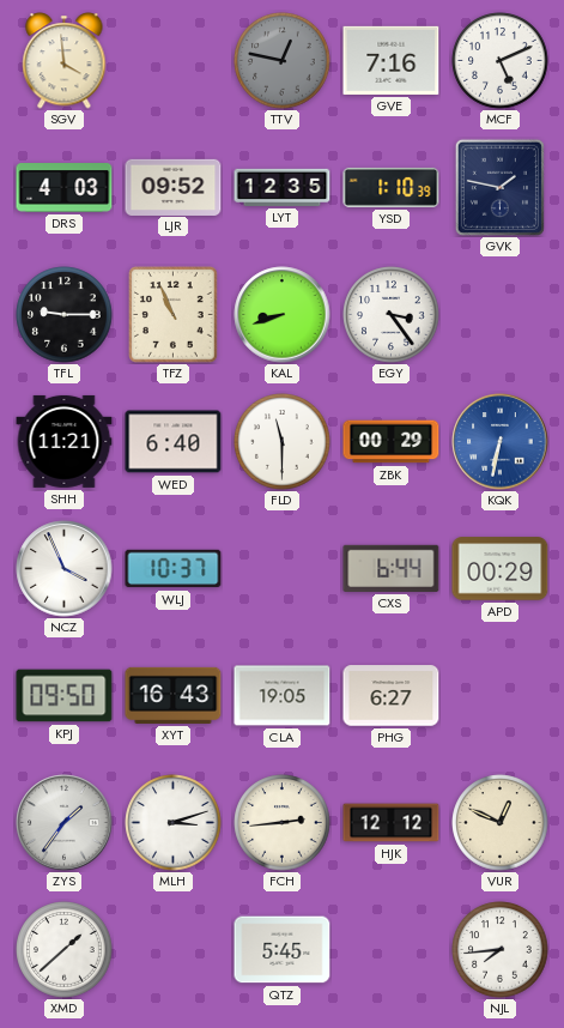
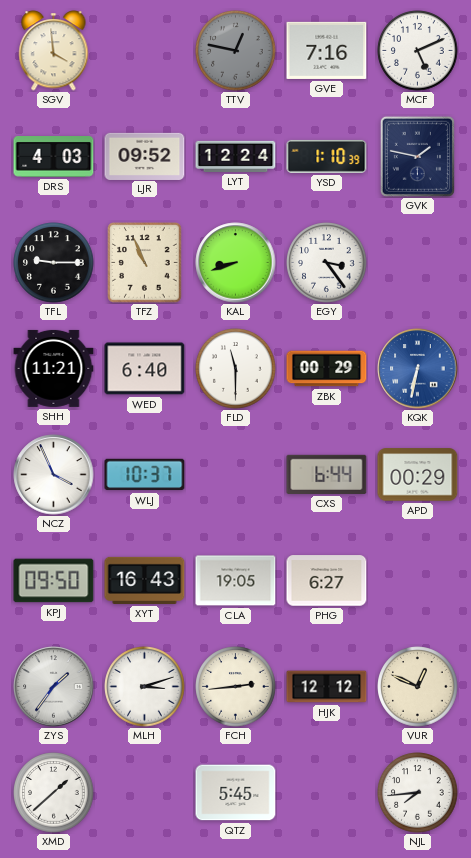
LYT: 12:35 -> 12:24 (236, 156)
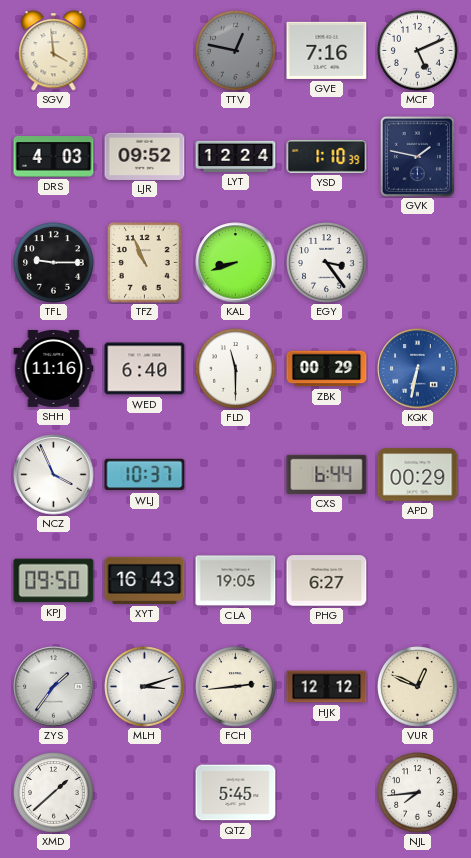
SHH: 11:21 -> 11:16 (54, 368)
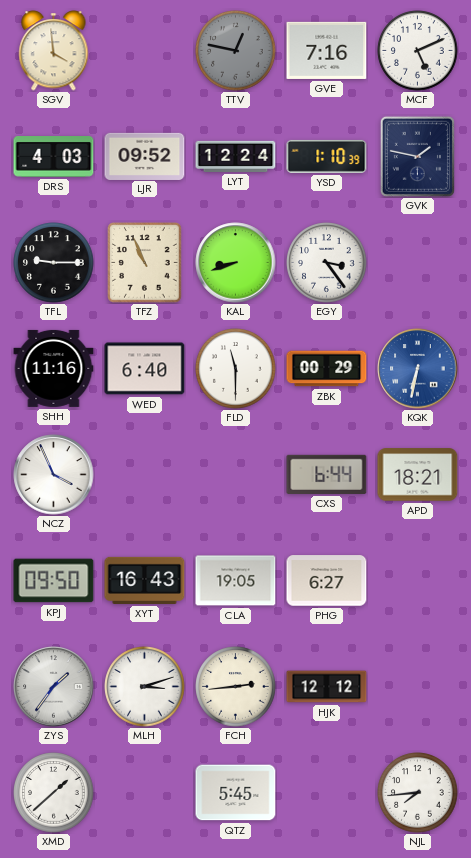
WLJ: 10:37 -> none (145, 475)
APD: 00:29 -> 18:21 (418, 475)
VUR: 12:49 -> none (418, 687)
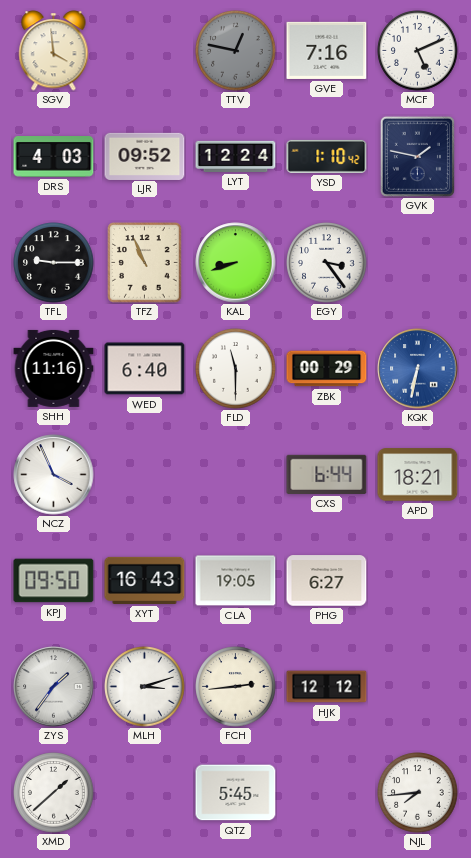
YSD: 1:10:39 -> 1:10:42 (327, 156)
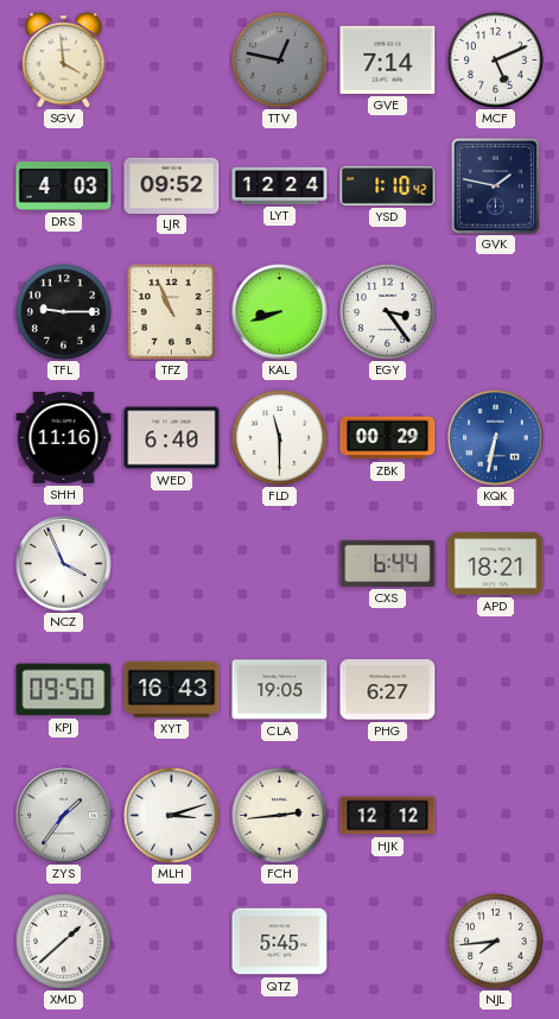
GVE: 7:16 -> 7:14 (388, 59)
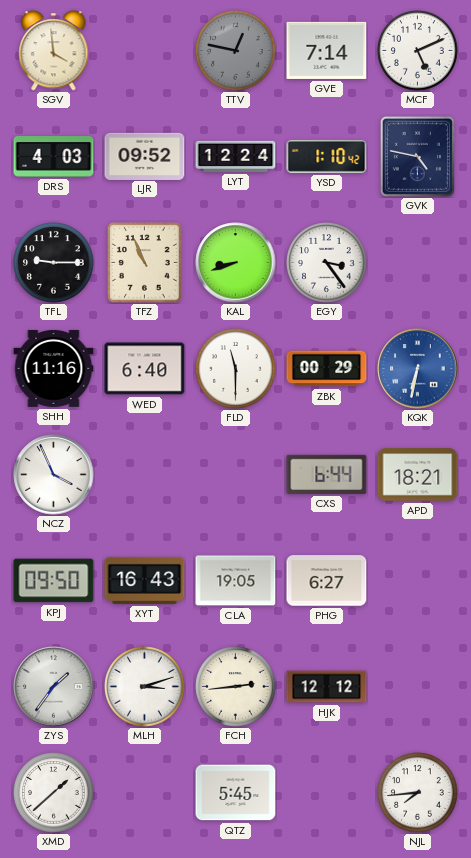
GVK: 1:47 -> 4:47 (417, 156)
